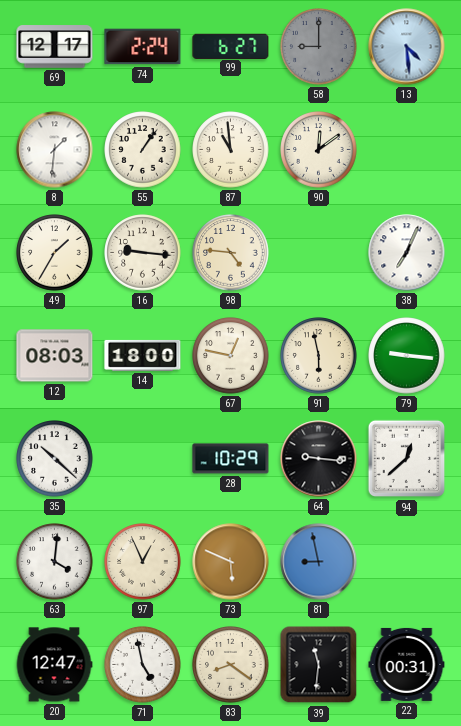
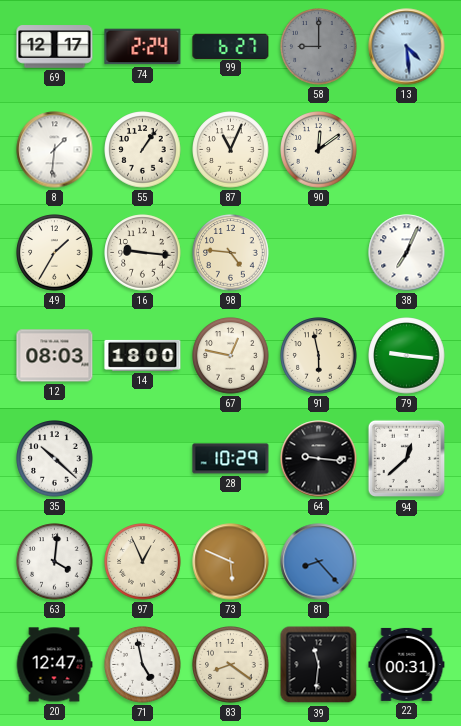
87: 10:59 -> 11:04 (231, 150)
81: 8:58 -> 8:23 (319, 562)
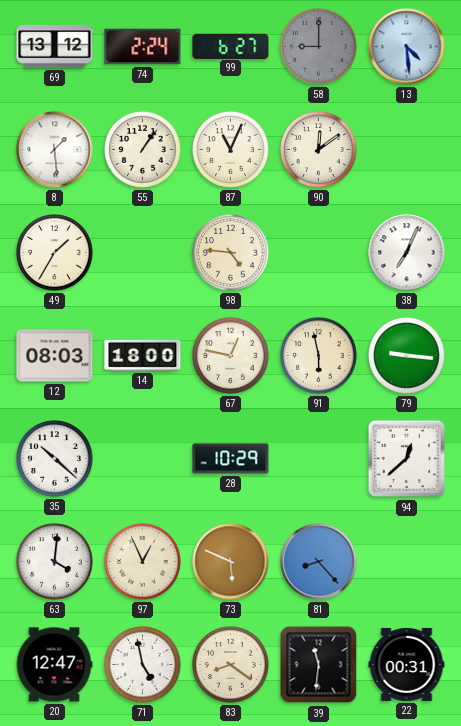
69: 12:17 -> 13:12 (55, 47)
8: 1:31 -> 1:29 (55, 150)
16: 9:16 -> none (143, 253)
64: 9:16 -> none (319, 459)
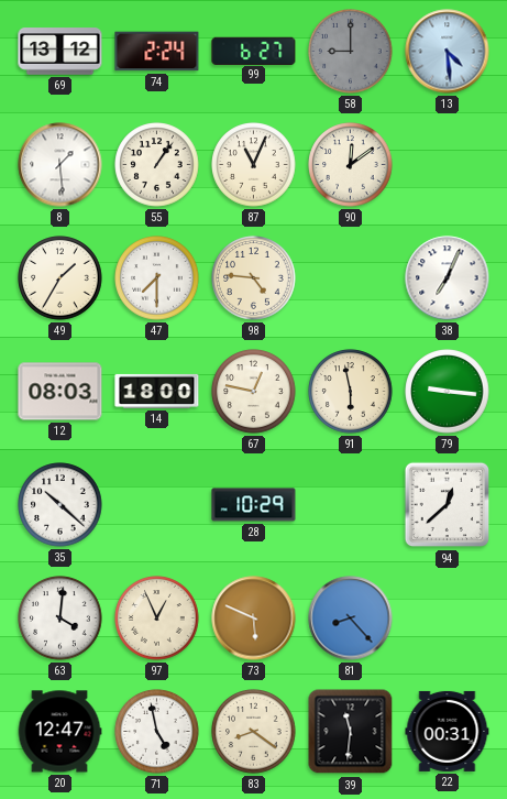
47: none -> 7:30 (157, 278)
